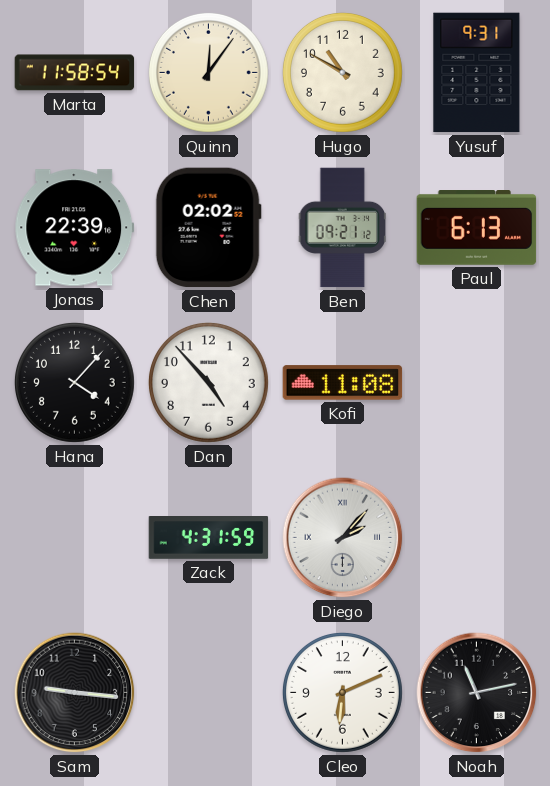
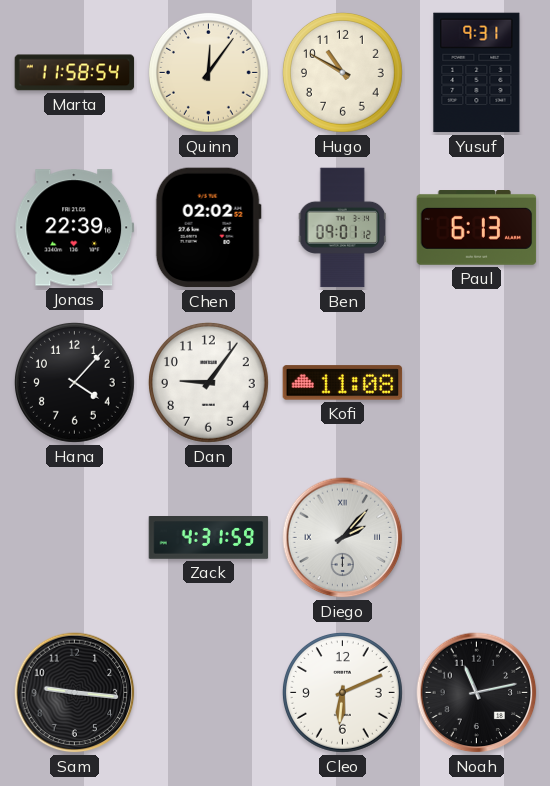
Ben: 09:21 -> 09:01 (343, 228)
Dan: 4:53 -> 9:06 (208, 382)
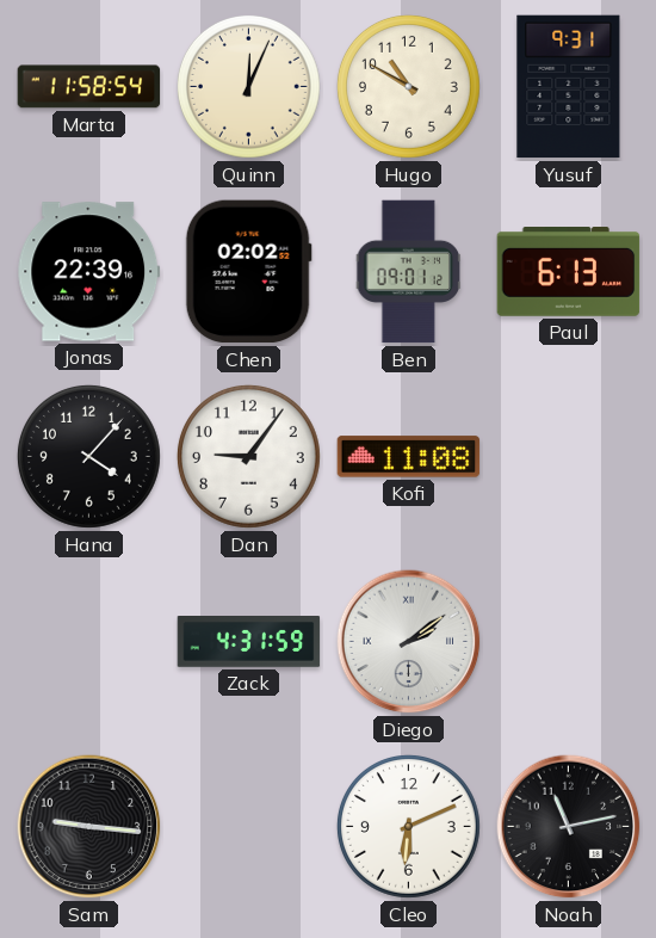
Quinn: 12:06 -> 12:04 (248, 86)
Diego: 2:07 -> 2:09 (409, 642)
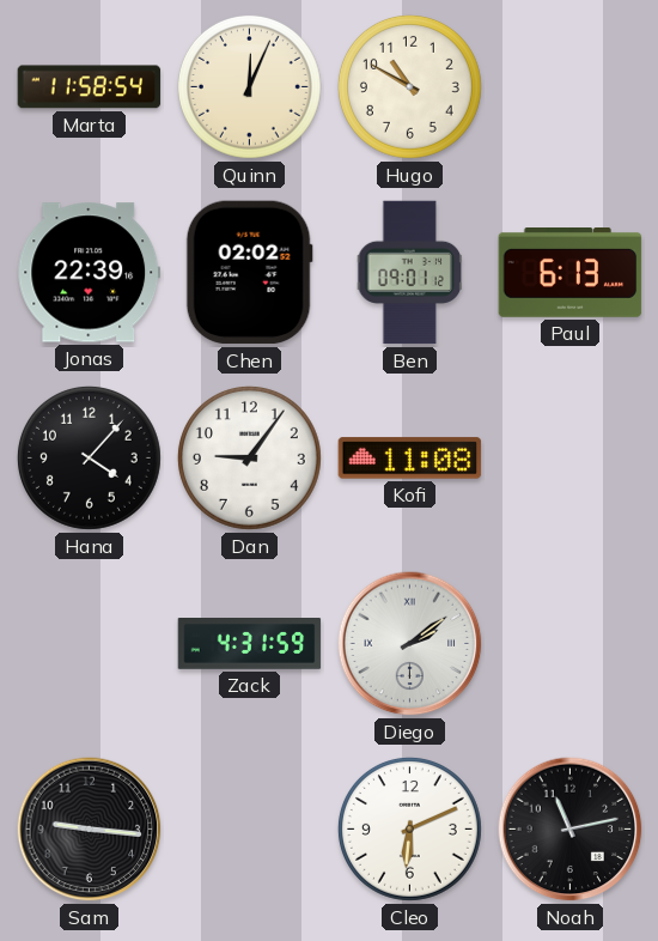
Yusuf: 9:31 -> none (569, 87)
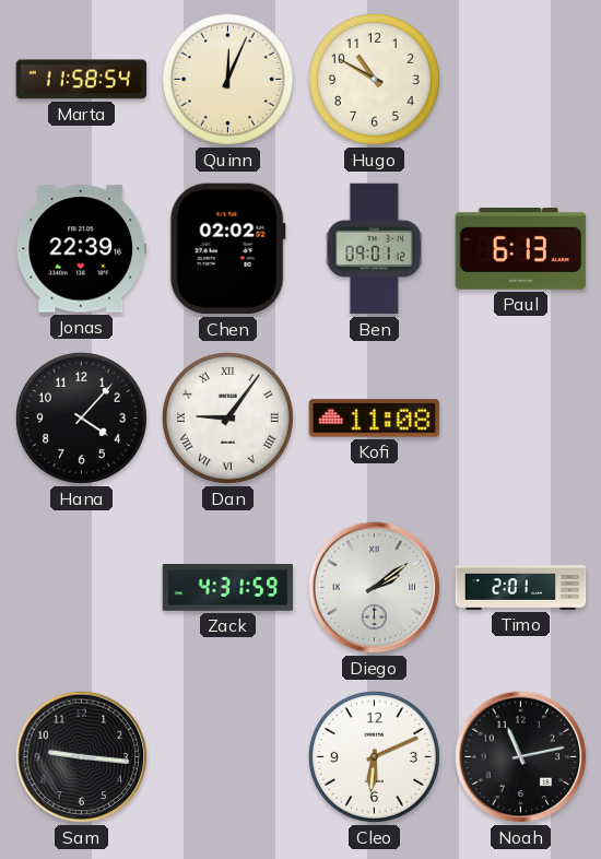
Dan numerals: Arabic -> Roman (227, 417)
Timo: none -> 2:01 (521, 588)
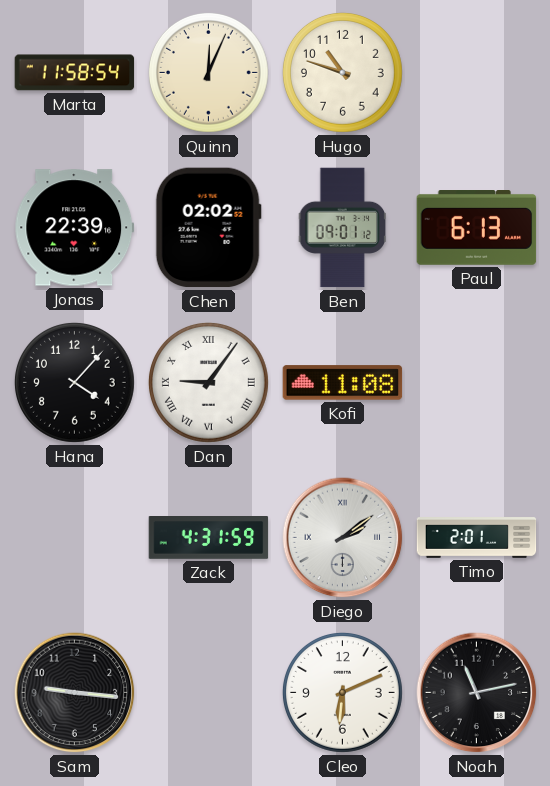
Hugo: 10:50 -> 10:48 (342, 72)
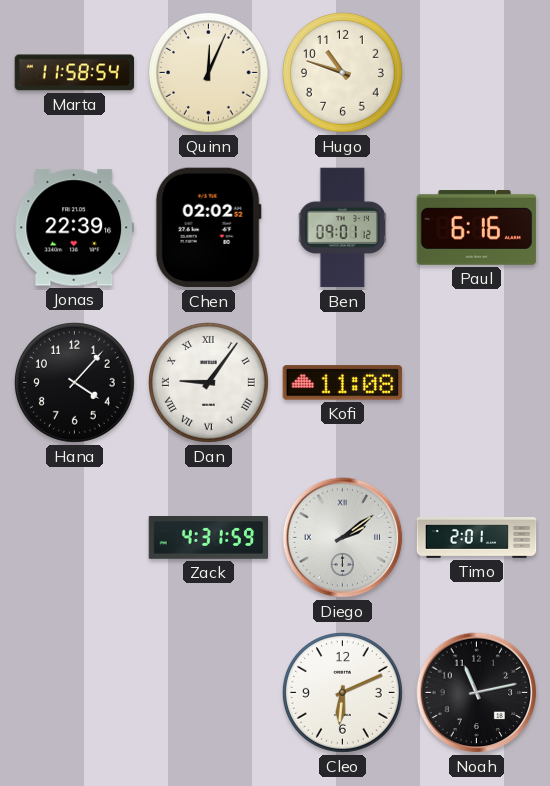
Paul: 6:13 -> 6:16 (477, 228)
Sam: 9:16 -> none (75, 693)
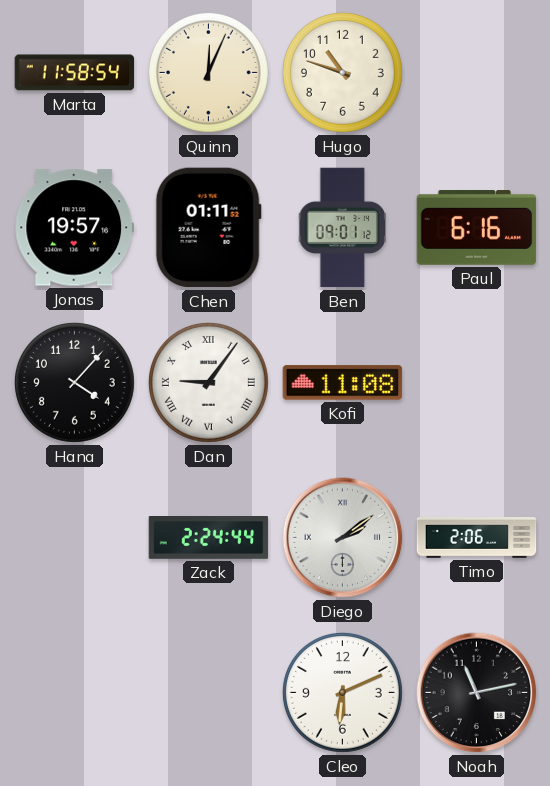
Jonas: 22:39 -> 19:57 (75, 228)
Chen: 02:02 -> 01:11 (208, 228)
Zack: 4:31 -> 2:24 (209, 538)
Timo: 2:01 -> 2:06 (477, 538)
